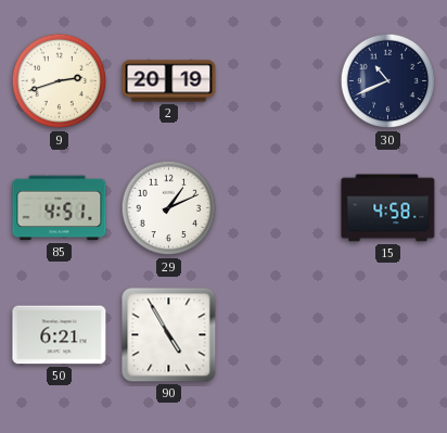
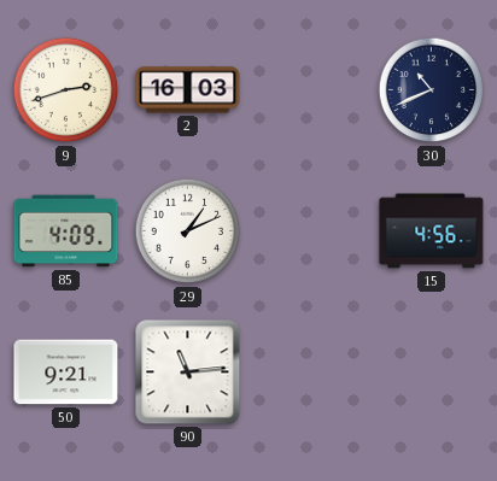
2: 20:19 -> 16:03 (188, 90)
85: 4:51 -> 4:09 (66, 231)
15: 4:58 -> 4:56 (432, 231)
50: 6:21 -> 9:21 (66, 373)
90: 4:55 -> 11:14 (188, 373)
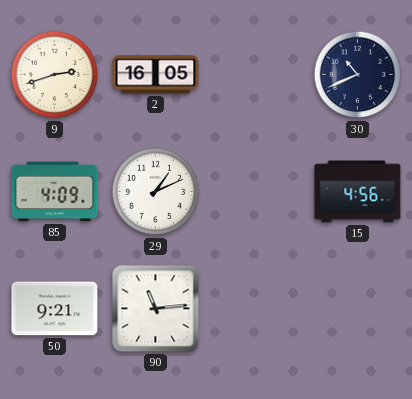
2: 16:03 -> 16:05 (156, 75)
